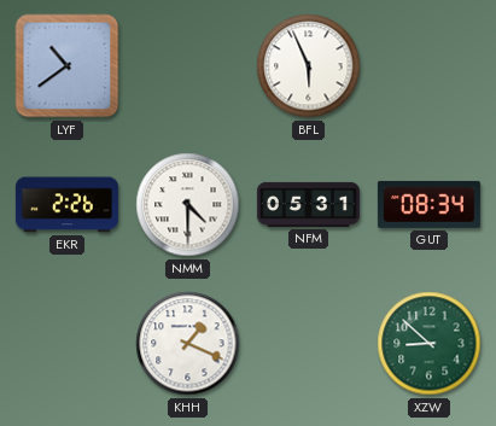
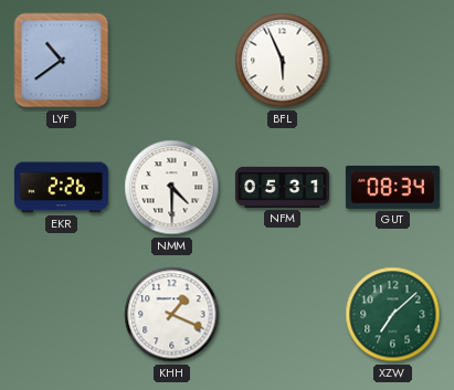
XZW: 8:52 -> 7:08 (393, 315)
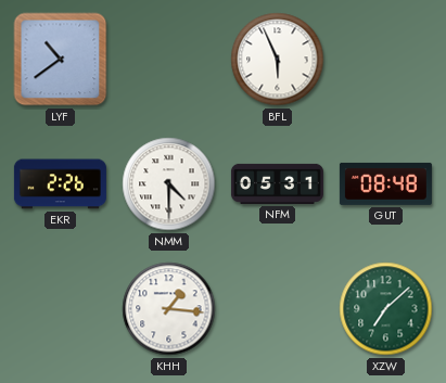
GUT: 08:34 -> 08:48 (385, 183)
KHH: 1:19 -> 1:16 (169, 309)
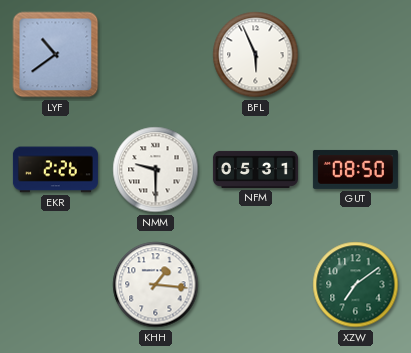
NMM: 4:30 -> 9:30 (156, 170)
GUT: 08:48 -> 08:50 (355, 169)
XZW: 7:08 -> 7:09 (356, 285)
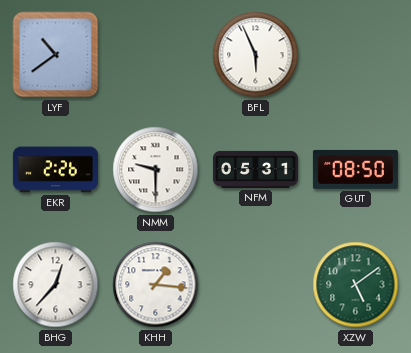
BHG: none -> 12:37 (56, 285)
XZW: 7:09 -> 5:09 (356, 285)
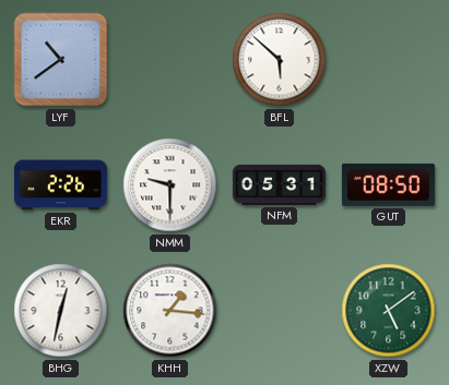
BFL: 5:56 -> 5:52 (280, 60)
BHG: 12:37 -> 12:32 (61, 311)
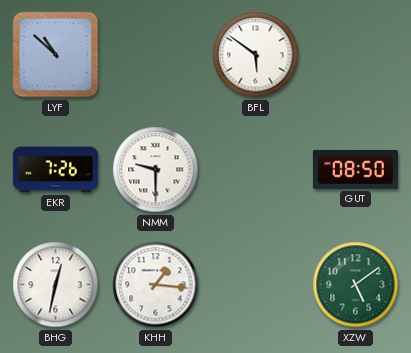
LYF: 10:39 -> 10:52 (56, 55)
BFL: 5:52 -> 5:51 (256, 55)
EKR: 2:26 -> 7:26 (55, 170)
NFM: 05:31 -> none (279, 184)
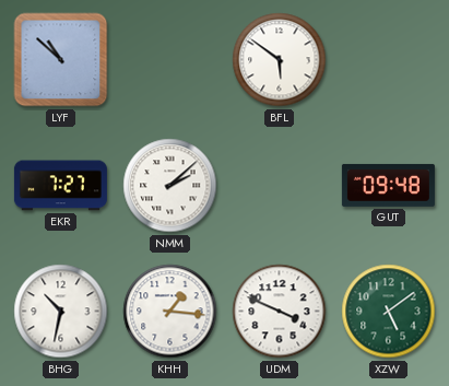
EKR: 7:26 -> 7:27 (60, 186)
NMM: 9:30 -> 2:08 (170, 186)
GUT: 08:50 -> 09:48 (388, 185)
BHG: 12:32 -> 10:32 (61, 312)
UDM: none -> 3:49 (280, 312)
